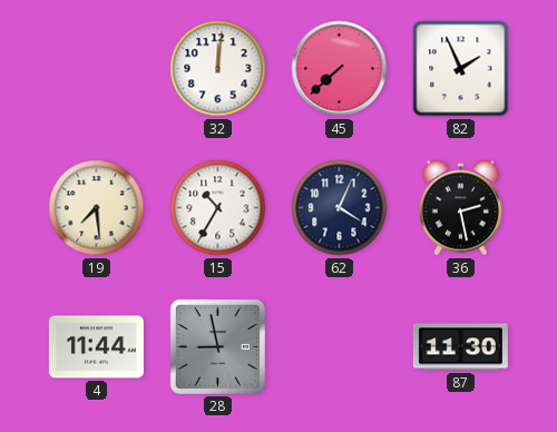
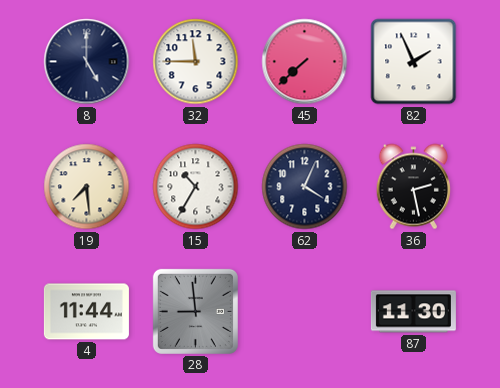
8: none -> 5:00 (87, 62)
32: 12:01 -> 11:45 (196, 62)
28: 8:58 -> 8:59 (195, 311)
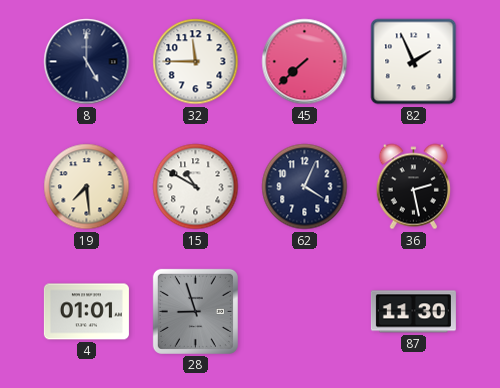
15: 10:35 -> 10:50 (196, 187)
4: 11:44 -> 01:01 (86, 312)
28: 8:59 -> 8:57 (195, 311)
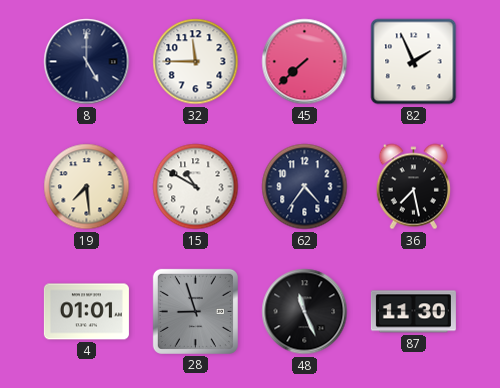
62: 4:04 -> 4:36 (305, 187)
36: 2:28 -> 7:28 (413, 187)
48: none -> 11:26 (305, 312)
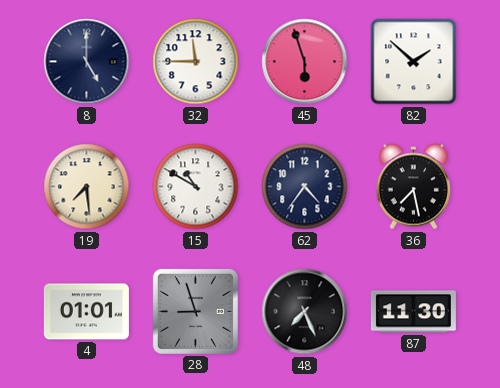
45: 7:38 -> 5:57 (305, 62)
82: 1:56 -> 1:52 (414, 62)
48: 11:26 -> 7:26 (305, 312)
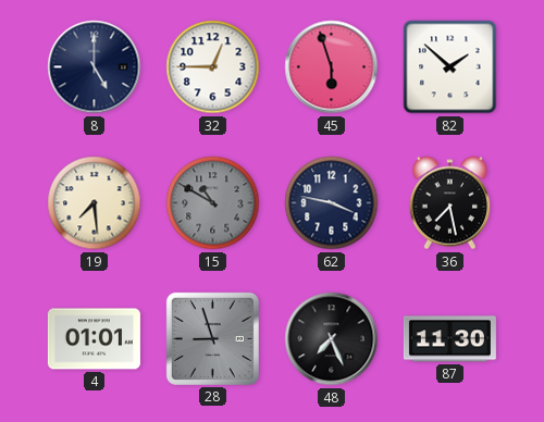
32: 11:45 -> 12:45 (213, 67)
15 dial: white -> grey (213, 203)
62: 4:36 -> 3:47 (332, 203)
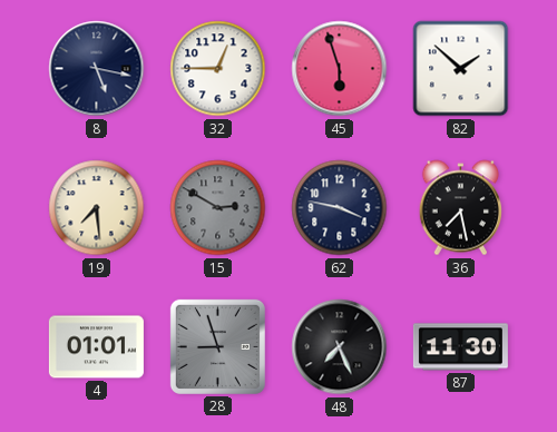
8: 5:00 -> 5:17 (97, 69)
15: 10:50 -> 2:50 (218, 208)
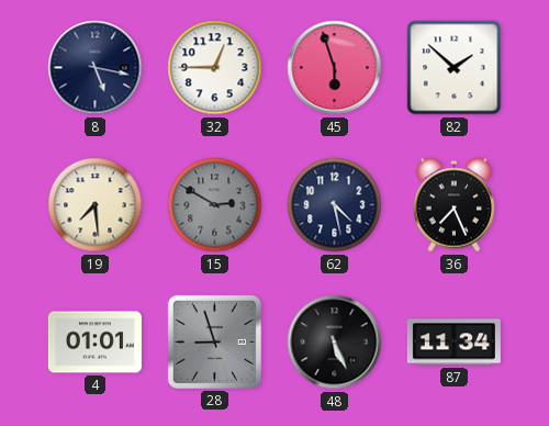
62: 3:47 -> 4:28 (335, 205)
36: 7:28 -> 7:26 (453, 205)
48: 7:26 -> 5:26 (335, 343)
87: 11:30 -> 11:34 (453, 343)
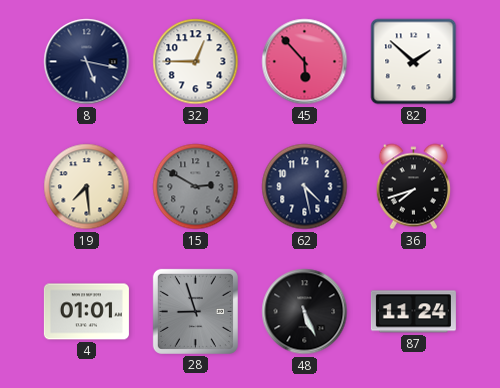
45: 5:57 -> 5:53 (305, 62)
36: 7:26 -> 7:42 (413, 187)
87: 11:34 -> 11:24 (413, 312)
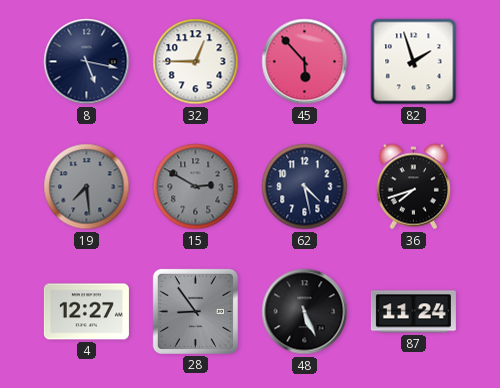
82: 1:52 -> 1:57 (414, 62)
19 dial: cream -> grey (87, 187)
4: 01:01 -> 12:27 (86, 312)
28: 8:57 -> 8:54 (195, 311)
